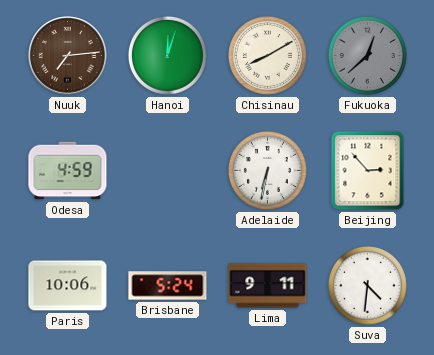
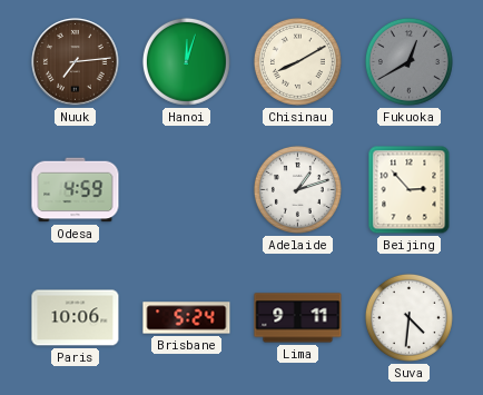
Fukuoka: 12:38 -> 12:40 (408, 61)
Adelaide: 6:32 -> 1:12 (297, 189)
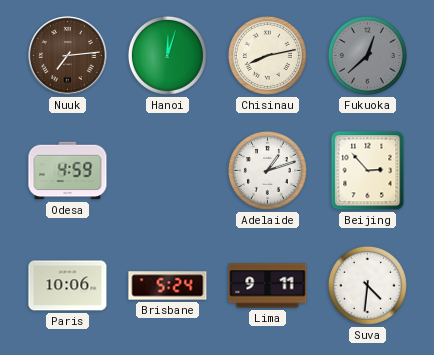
Chisinau: 8:10 -> 8:13 (267, 55)
Fukuoka: 12:40 -> 12:38 (367, 55)
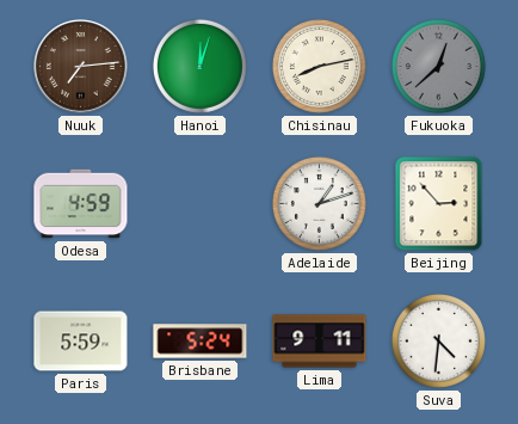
Paris: 10:06 -> 5:59 (81, 342)
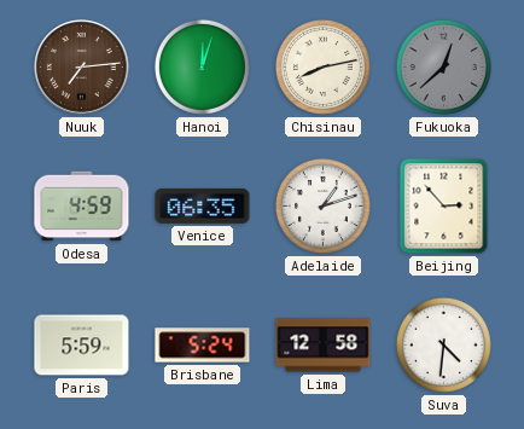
Venice: none -> 06:35 (203, 205)
Lima: 9:11 -> 12:58 (324, 346)
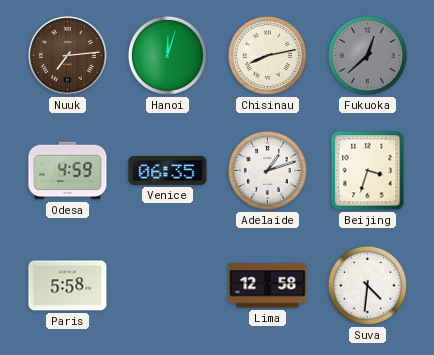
Beijing: 2:53 -> 3:33 (368, 171)
Paris: 5:59 -> 5:58 (68, 286)
Brisbane: 5:24 -> none (203, 346)
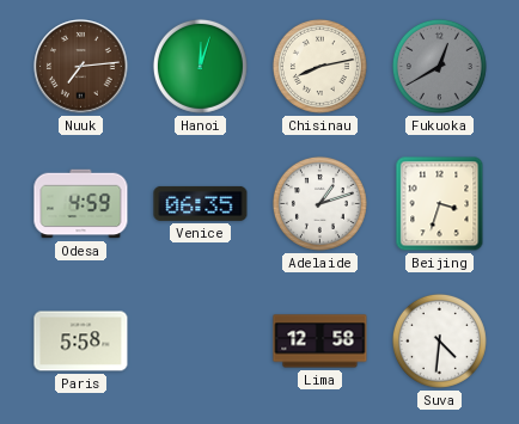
Fukuoka: 12:38 -> 12:40 (439, 66)
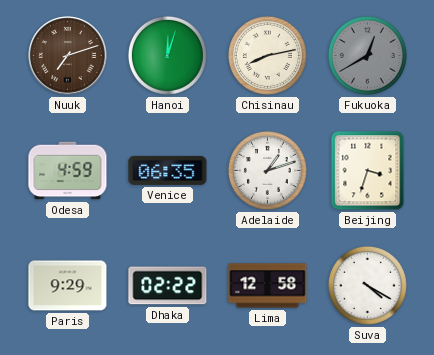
Nuuk: 7:14 -> 7:12 (68, 56)
Paris: 5:58 -> 9:29 (68, 286)
Dhaka: none -> 02:22 (168, 286)
Suva: 4:31 -> 4:20 (367, 285)
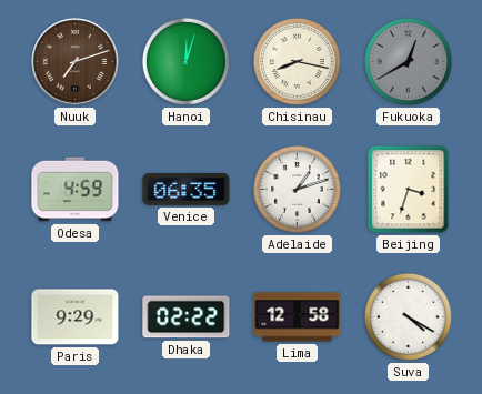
Chisinau: 8:13 -> 8:17 (297, 61)
